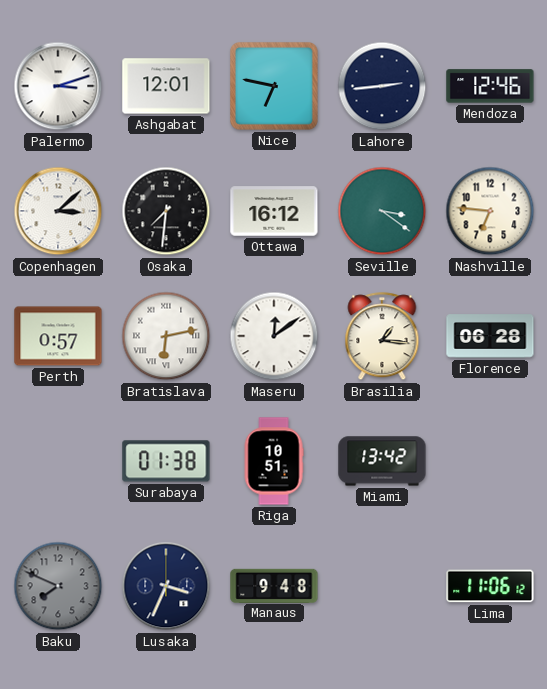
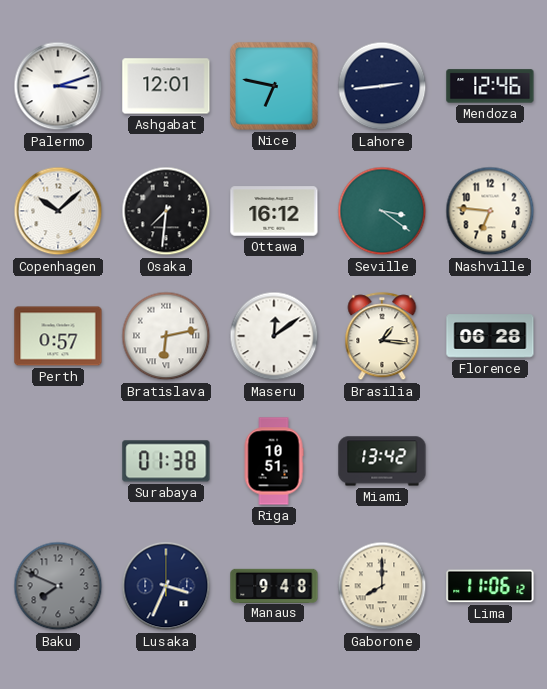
Copenhagen: 3:08 -> 10:08 (58, 211)
Gaborone: none -> 8:00 (382, 586)
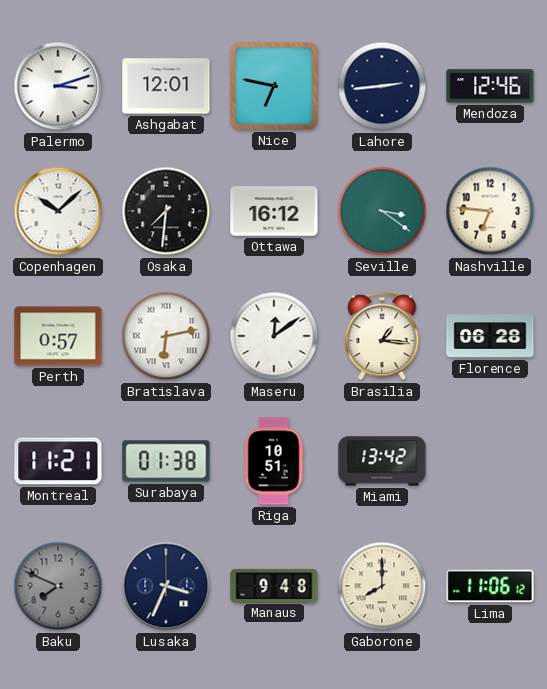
Montreal: none -> 11:21 (58, 461)
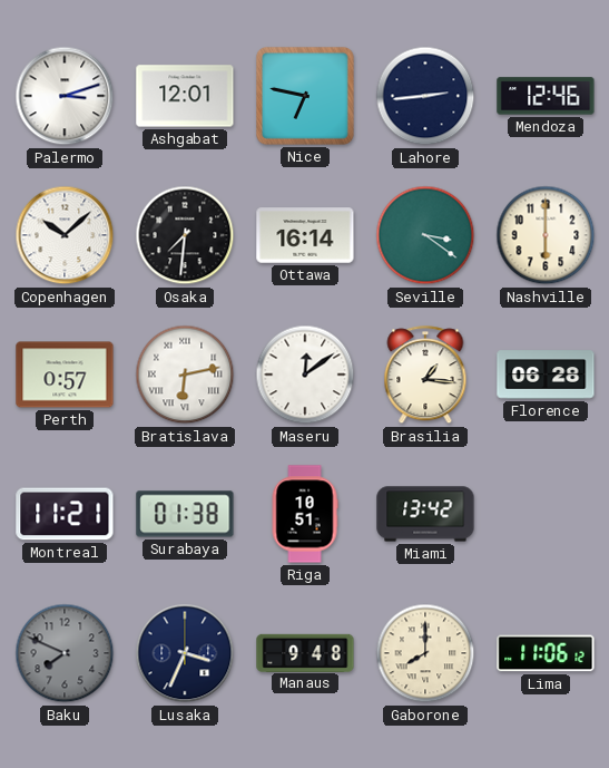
Ottawa: 16:12 -> 16:14 (305, 235)
Nashville: 6:46 -> 6:00 (546, 235)
